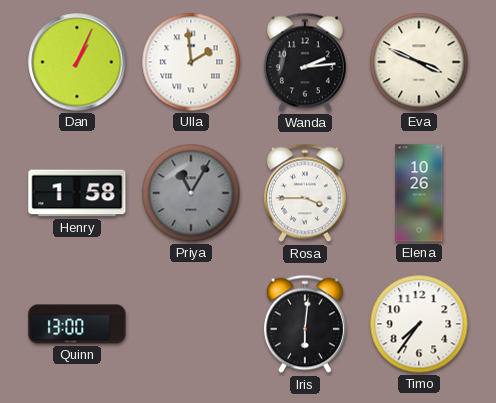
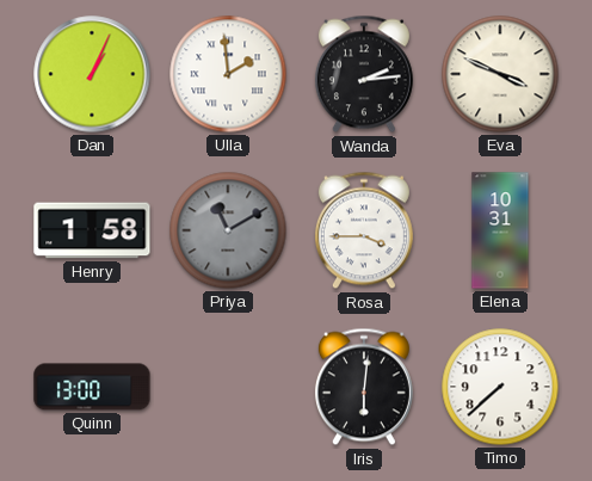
Priya: 11:05 -> 11:10 (228, 230)
Elena: 10:26 -> 10:31 (500, 230)
Timo: 7:36 -> 7:38 (500, 387)
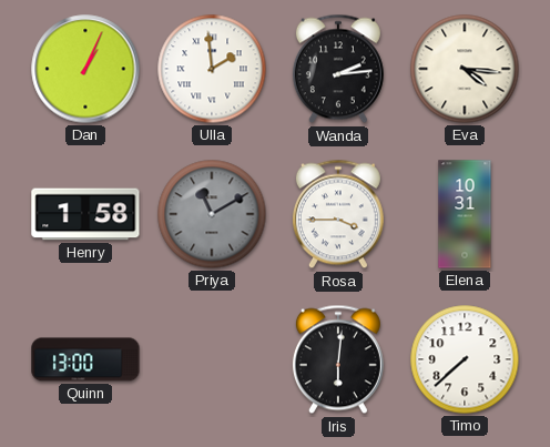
Eva: 3:49 -> 4:16 (465, 69)
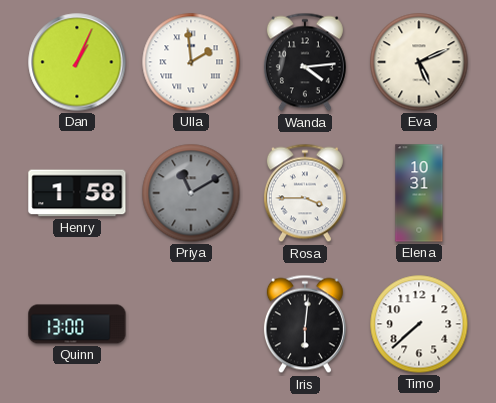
Wanda: 2:14 -> 4:14 (305, 62)
Eva: 4:16 -> 5:11 (419, 62)
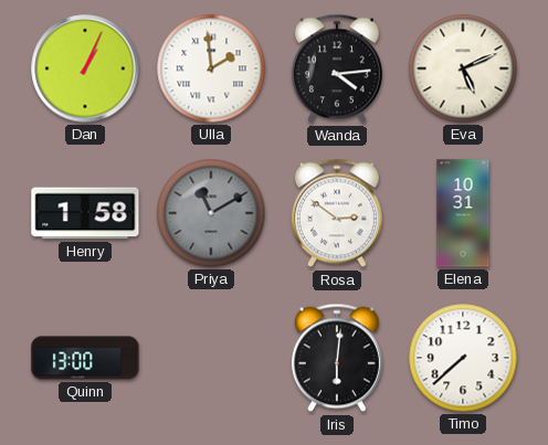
Rosa: 3:45 -> 2:51 (337, 213)
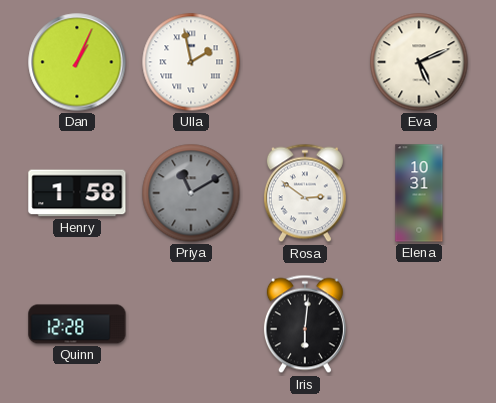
Ulla: 1:59 -> 1:58 (191, 62)
Wanda: 4:14 -> none (337, 68)
Quinn: 13:00 -> 12:28 (77, 324)
Timo: 7:38 -> none (463, 358)
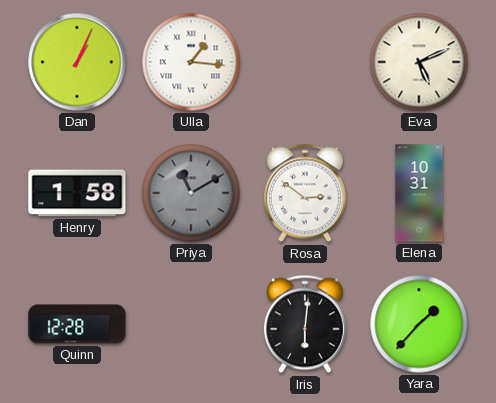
Ulla: 1:58 -> 1:16 (191, 62)
Yara: none -> 1:37 (419, 324)
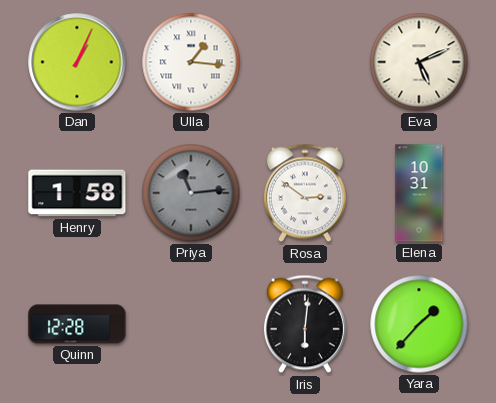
Priya: 11:10 -> 11:14 (191, 193)
